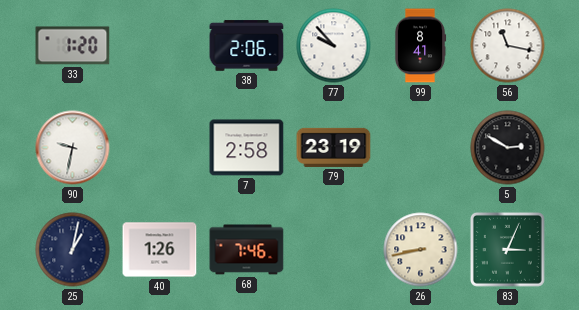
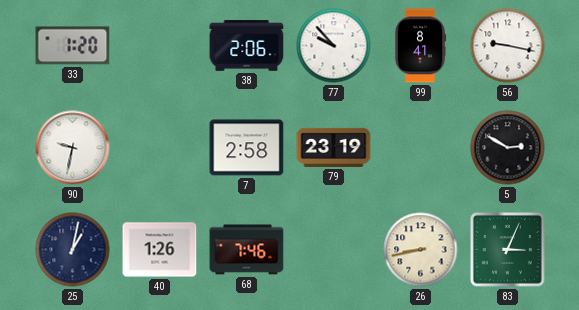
56: 11:17 -> 9:17 (508, 46)
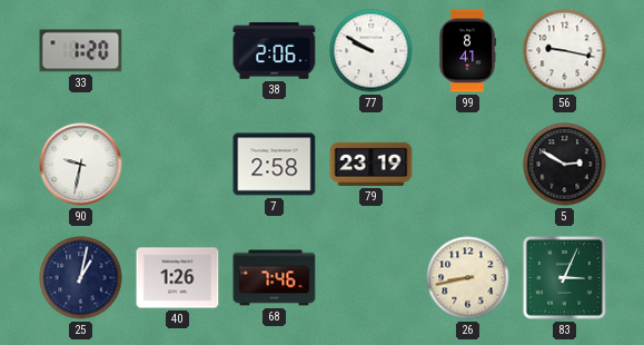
77: 9:53 -> 9:50 (371, 51)
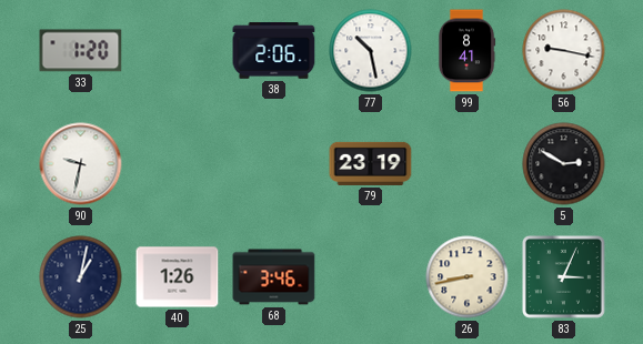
77: 9:50 -> 10:28 (371, 51)
7: 2:58 -> none (275, 165)
68: 7:46 -> 3:46 (274, 277)
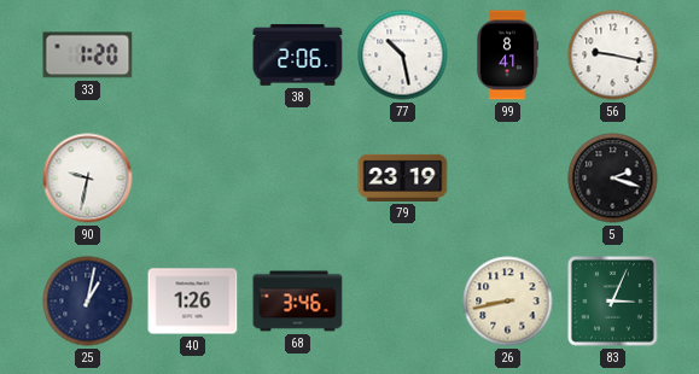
5: 2:50 -> 2:18 (613, 179)
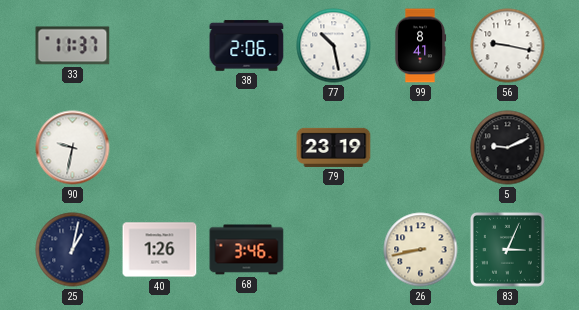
33: 1:20 -> 11:37 (73, 46)
5: 2:18 -> 9:11 (508, 148)
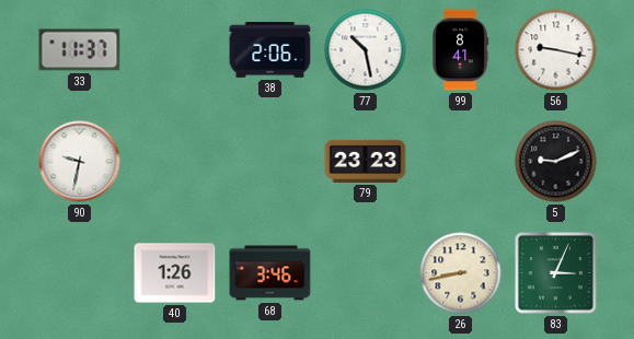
79: 23:19 -> 23:23 (366, 161)
25: 1:02 -> none (73, 250)
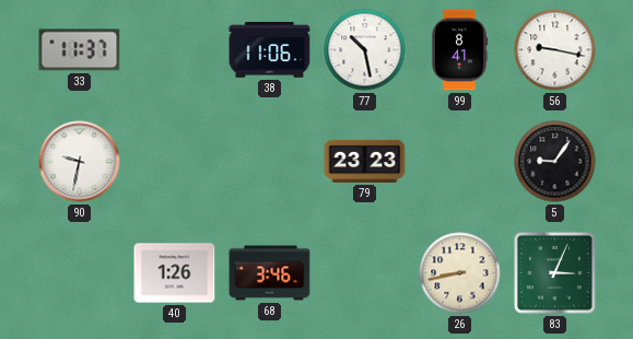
38: 2:06 -> 11:06 (270, 50)
5: 9:11 -> 9:06 (555, 162)
